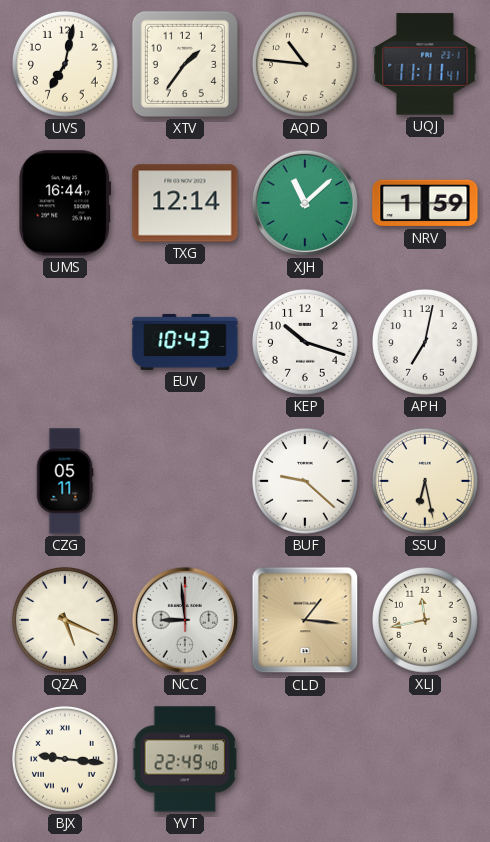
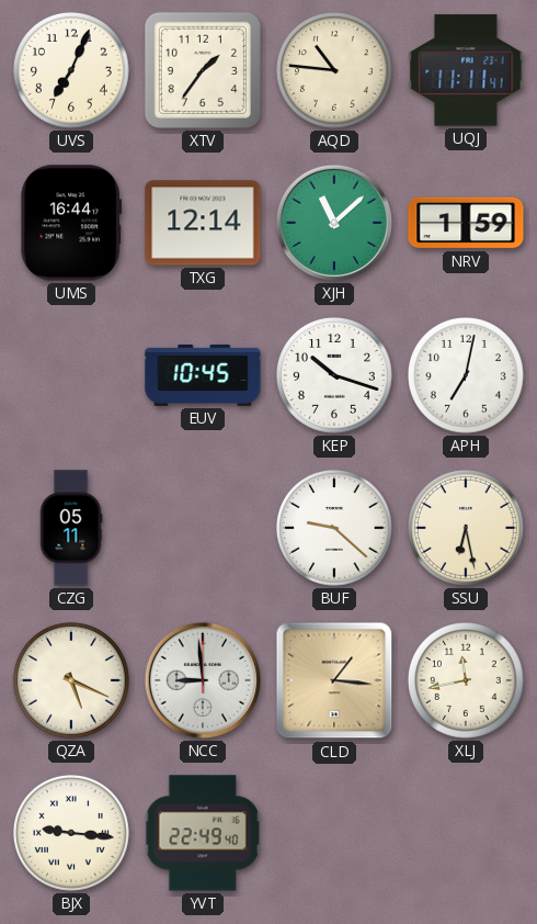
UVS: 7:02 -> 7:04 (72, 71)
EUV: 10:43 -> 10:45 (203, 375)
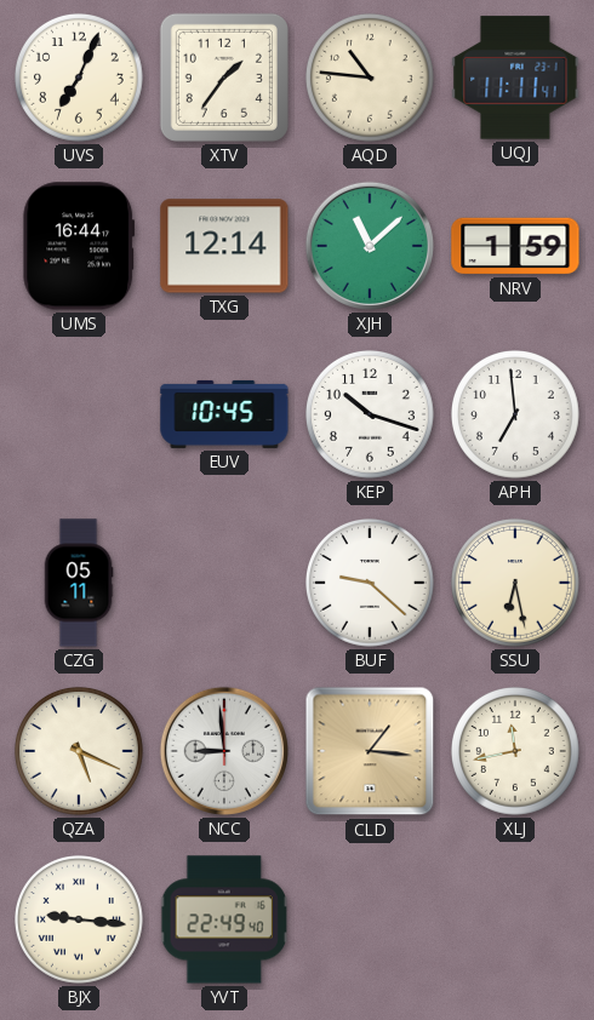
APH: 7:02 -> 6:59 (516, 416)
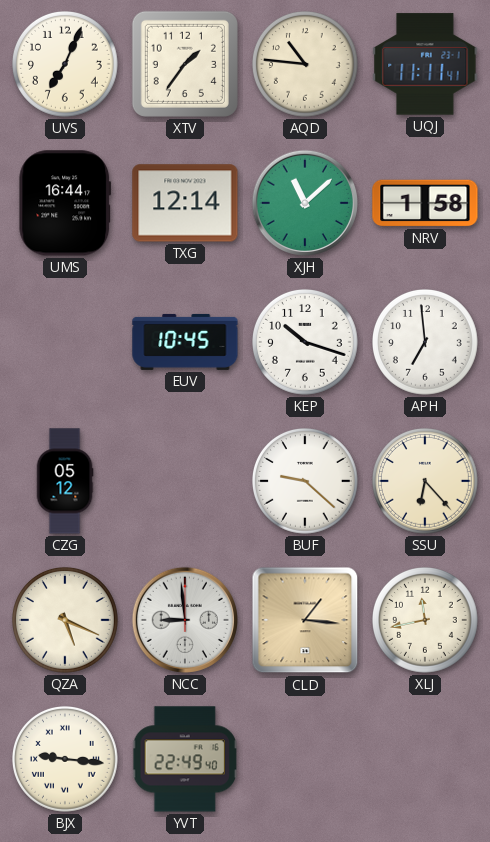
NRV: 1:59 -> 1:58 (425, 203)
CZG: 05:11 -> 05:12 (65, 481)
SSU: 6:28 -> 6:23 (426, 482)
